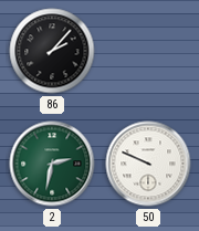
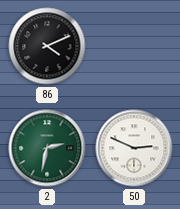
86: 2:07 -> 4:11 (47, 46)
50: 9:49 -> 2:49 (134, 148)
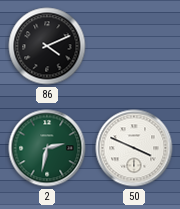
50: 2:49 -> 3:49 (134, 148)
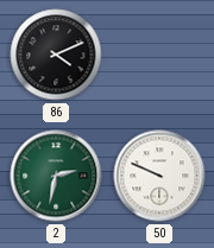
50: 3:49 -> 9:49 (159, 176)
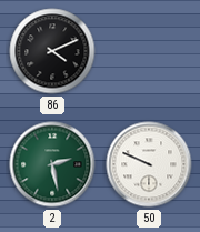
2: 2:32 -> 2:28 (52, 164)
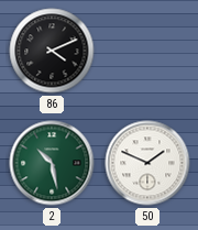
2: 2:28 -> 10:28 (52, 163)
50: 9:49 -> 1:49 (147, 163)
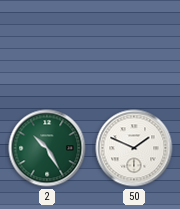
86: 4:11 -> none (52, 51)
2: 10:28 -> 10:25 (47, 148)
